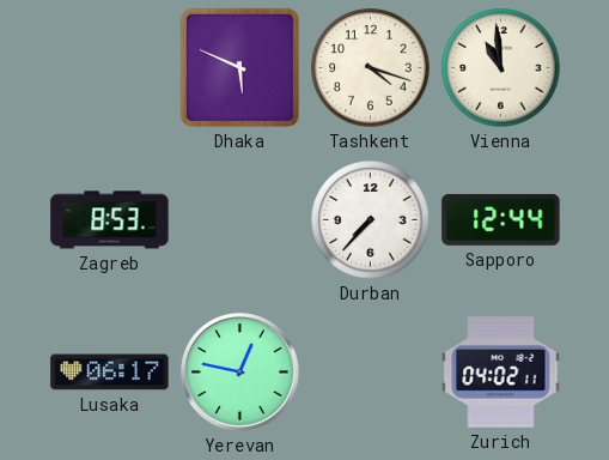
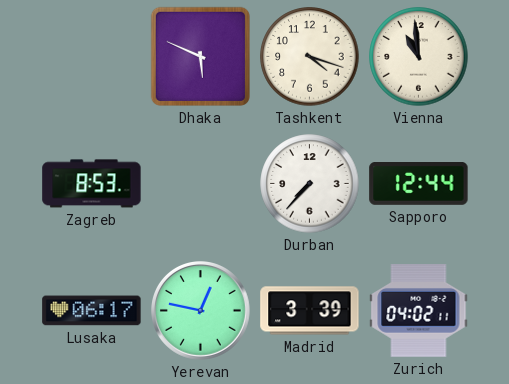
Madrid: none -> 3:39 (310, 311)
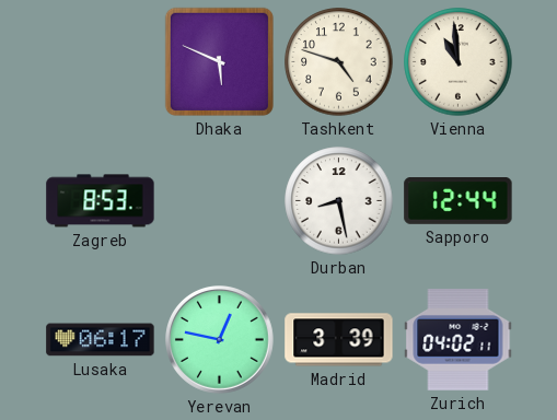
Tashkent: 4:18 -> 4:48 (339, 62)
Durban: 7:37 -> 8:28 (339, 201)
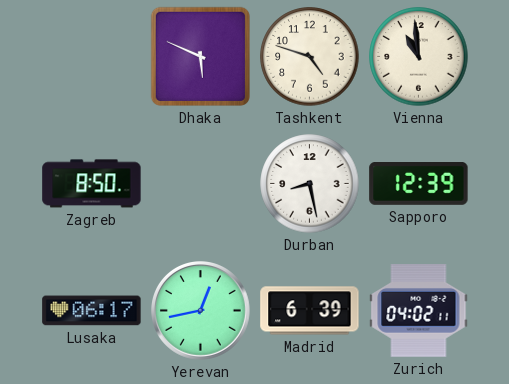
Zagreb: 8:53 -> 8:50 (92, 184)
Sapporo: 12:44 -> 12:39 (419, 184)
Yerevan: 12:47 -> 12:43 (201, 311)
Madrid: 3:39 -> 6:39 (310, 311)
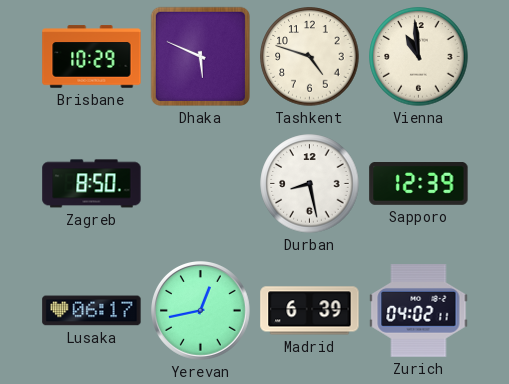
Brisbane: none -> 10:29 (92, 57)
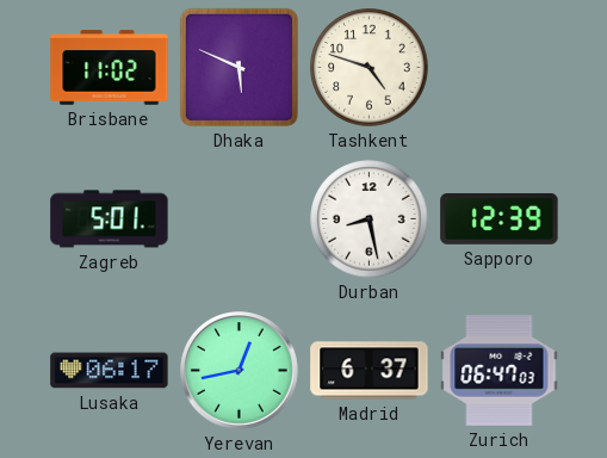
Brisbane: 10:29 -> 11:02 (110, 68)
Vienna: 10:59 -> none (419, 57)
Zagreb: 8:50 -> 5:01 (110, 219)
Madrid: 6:39 -> 6:37 (370, 371)
Zurich: 04:02 -> 06:47 (500, 371)
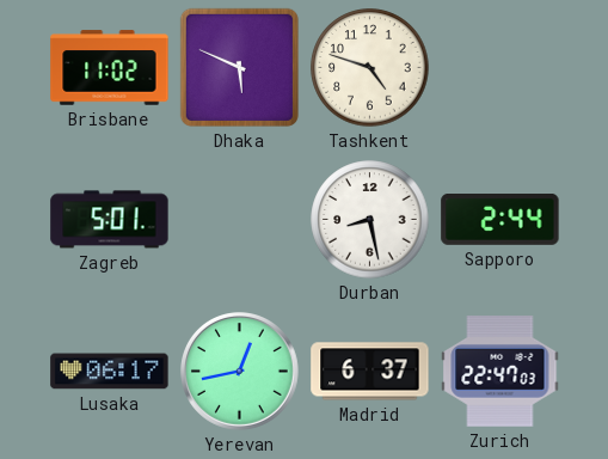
Sapporo: 12:39 -> 2:44 (500, 220)
Zurich: 06:47 -> 22:47 (500, 372)
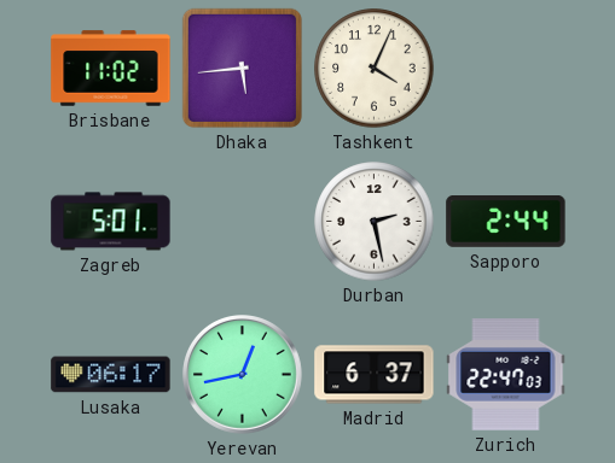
Dhaka: 5:49 -> 5:44 (242, 68)
Tashkent: 4:48 -> 4:04 (375, 69)
Durban: 8:28 -> 2:28 (375, 222)
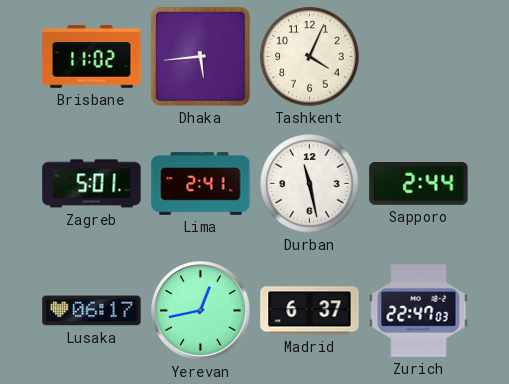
Lima: none -> 2:41 (201, 184)
Durban: 2:28 -> 11:28 (310, 184)
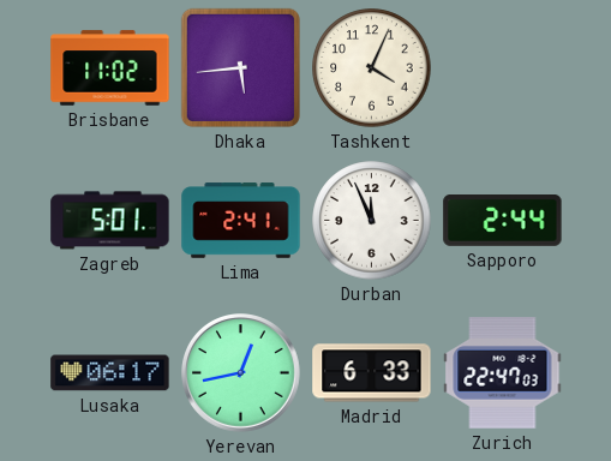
Durban: 11:28 -> 11:56 (372, 221)
Madrid: 6:37 -> 6:33 (372, 373)
